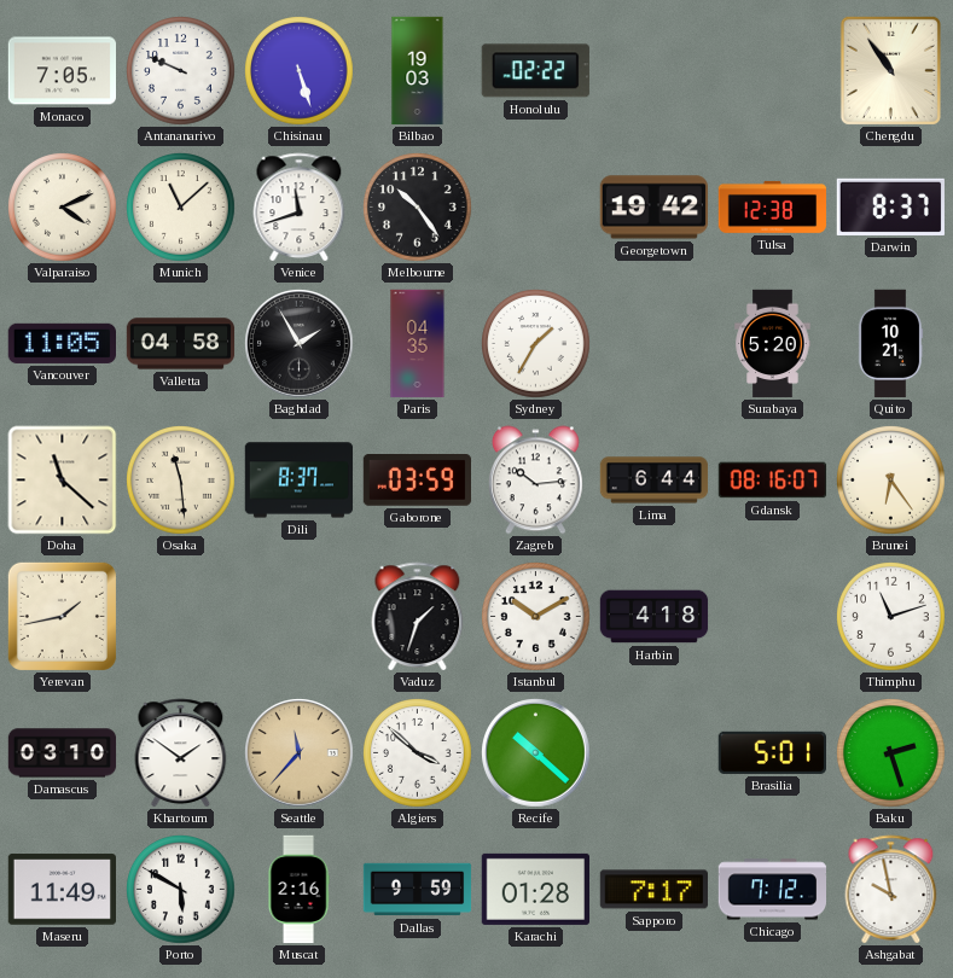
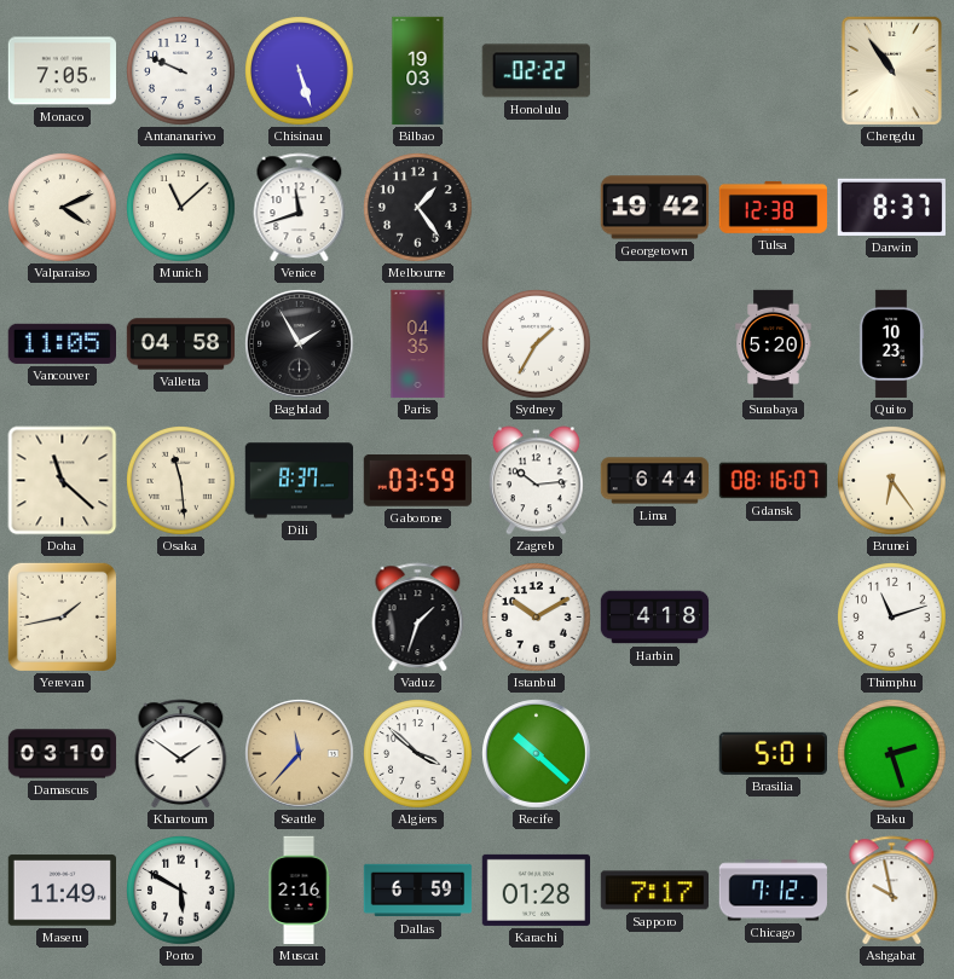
Melbourne: 10:24 -> 1:24 (418, 208)
Quito: 10:21 -> 10:23 (891, 344)
Dallas: 9:59 -> 6:59 (418, 891)
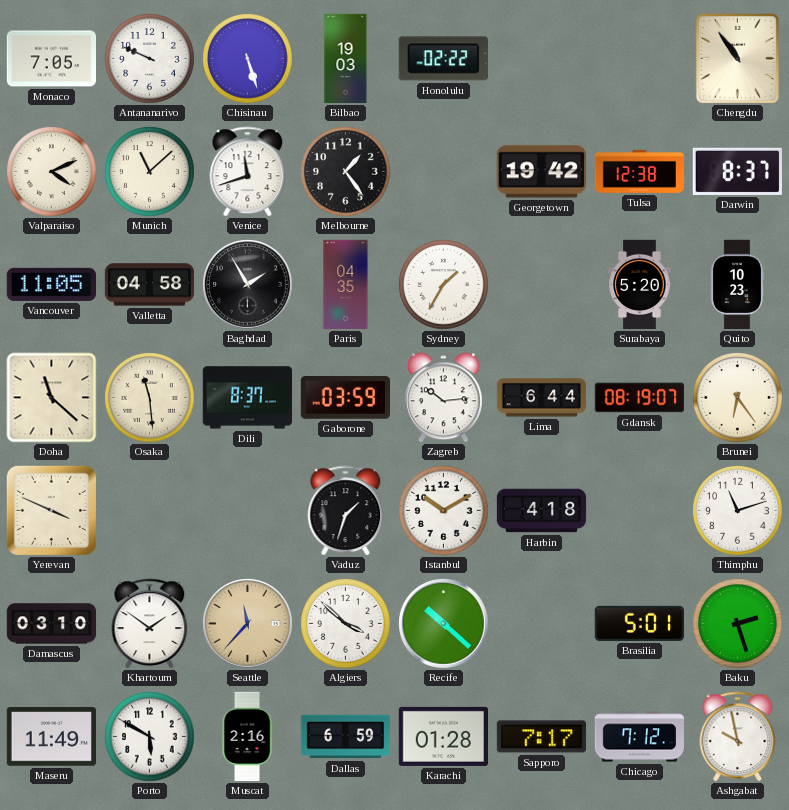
Gdansk: 08:16 -> 08:19 (640, 398)
Yerevan: 1:43 -> 3:49 (51, 510)
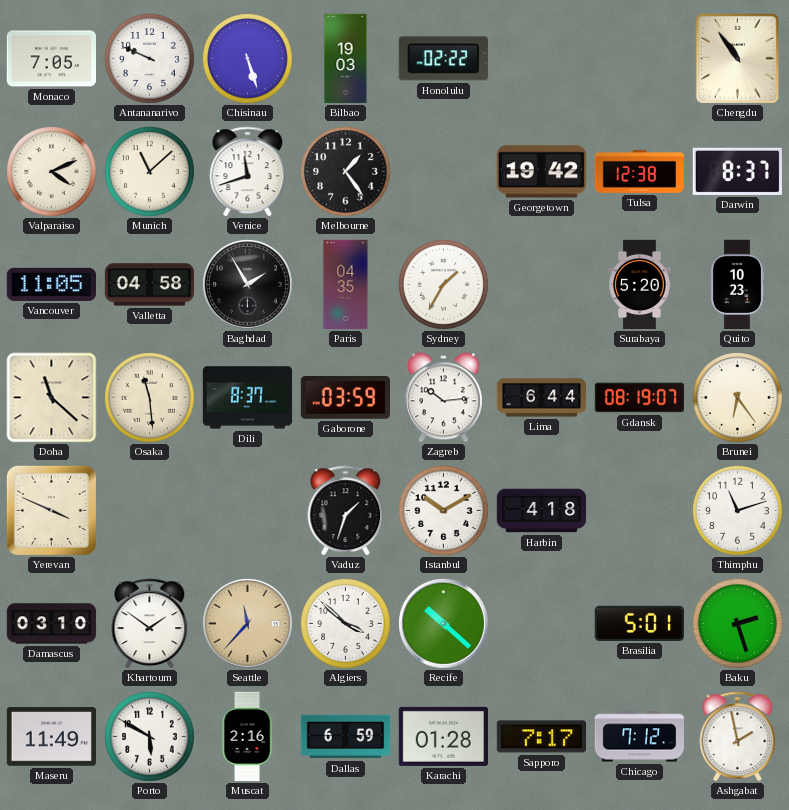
Ashgabat: 9:58 -> 1:58 (738, 737)
